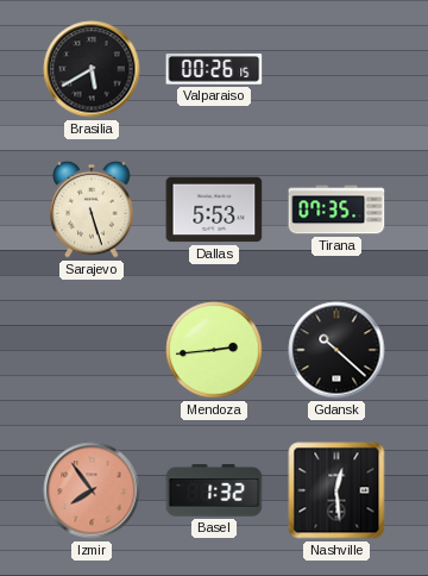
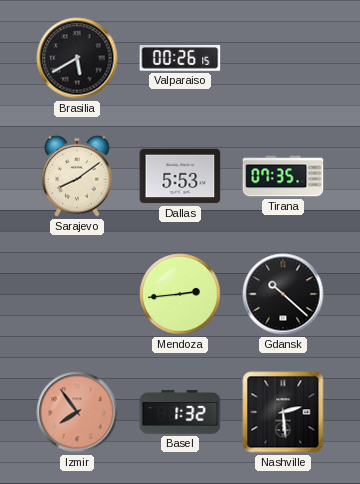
Sarajevo: 5:27 -> 8:09 (77, 176)
Nashville: 12:29 -> 2:29 (283, 412)
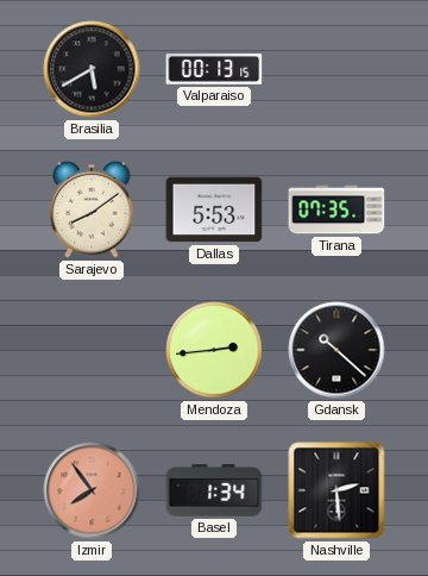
Valparaiso: 00:26 -> 00:13 (214, 69)
Basel: 1:32 -> 1:34 (214, 490)
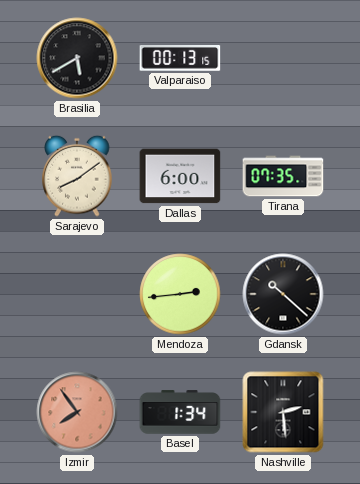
Dallas: 5:53 -> 6:00 (180, 176)
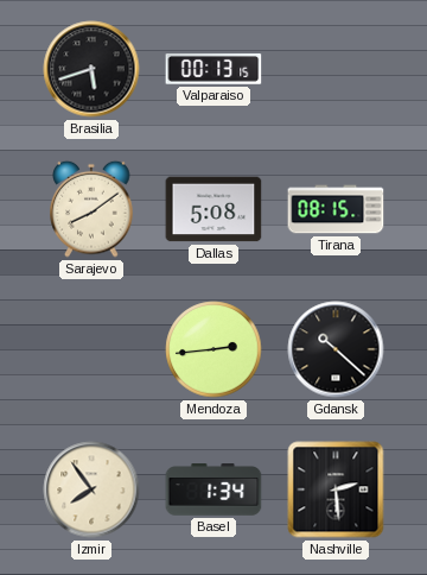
Brasilia: 5:40 -> 5:42 (91, 69)
Dallas: 6:00 -> 5:08 (213, 209)
Tirana: 07:35 -> 08:15 (336, 209)
Izmir dial: salmon -> cream (91, 489)
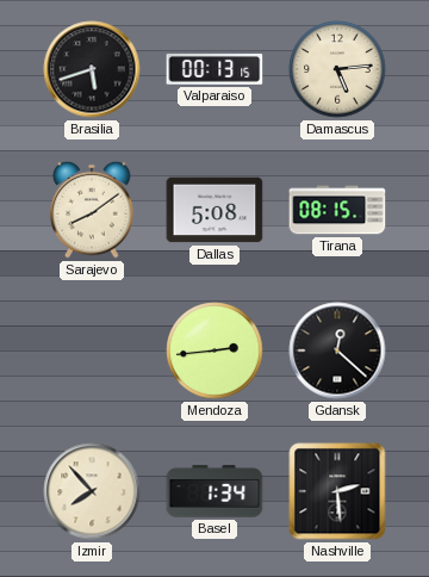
Damascus: none -> 5:14 (337, 69)
Gdansk: 10:22 -> 12:22 (337, 350)
Izmir: 7:54 -> 7:53 (92, 491)
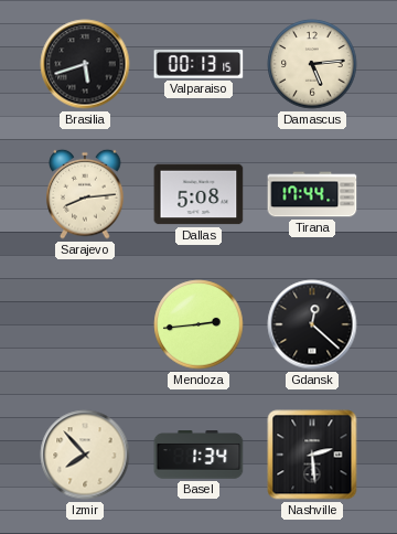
Sarajevo: 8:09 -> 8:14 (85, 194)
Tirana: 08:15 -> 17:44 (312, 194)
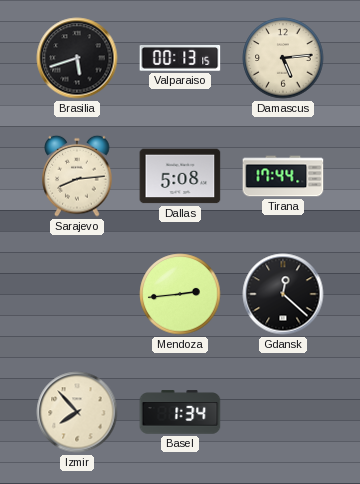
Nashville: 2:29 -> none (312, 455)
